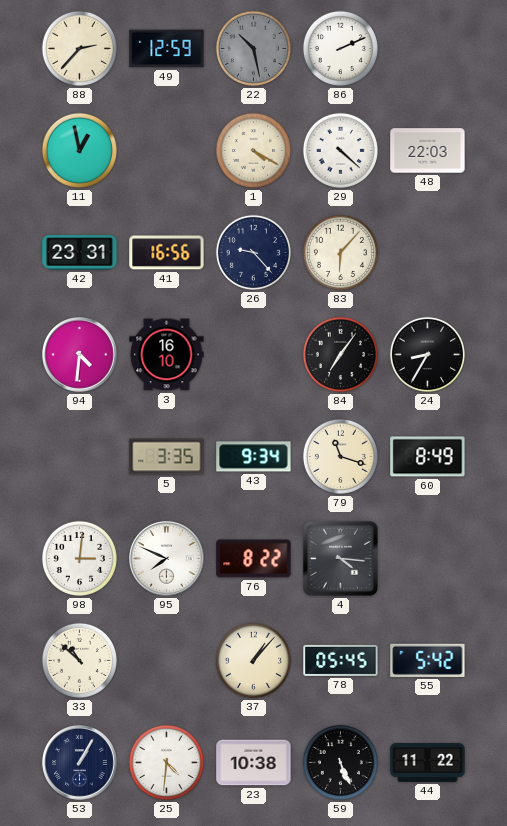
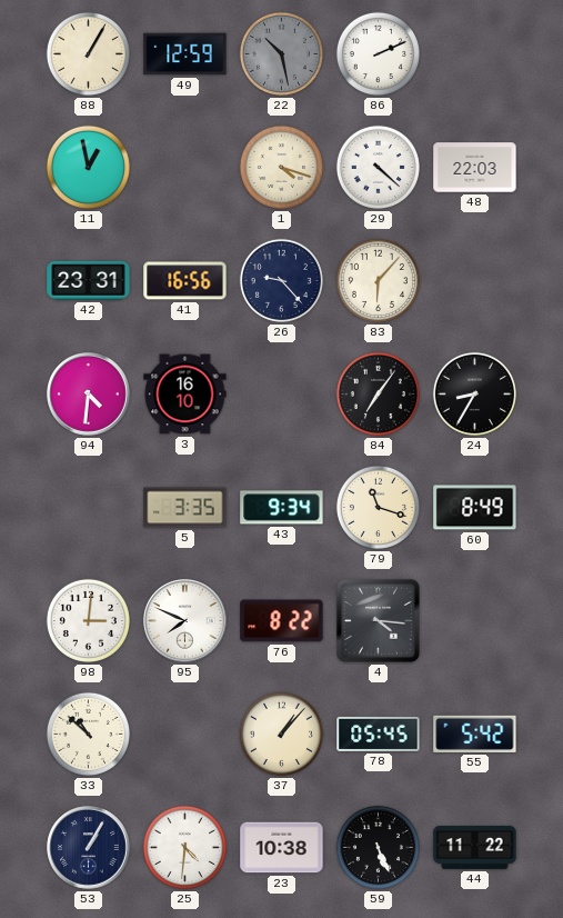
88: 2:37 -> 1:05 (88, 53)
1: 4:20 -> 4:18 (281, 167)
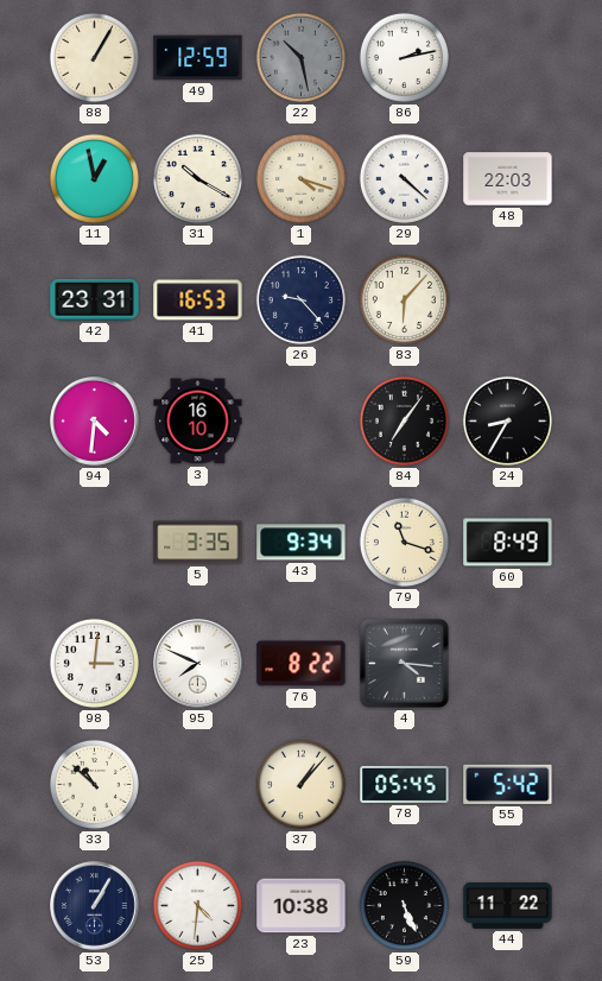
86: 2:11 -> 2:13 (404, 57)
31: none -> 10:20 (197, 178)
41: 16:56 -> 16:53 (198, 300)
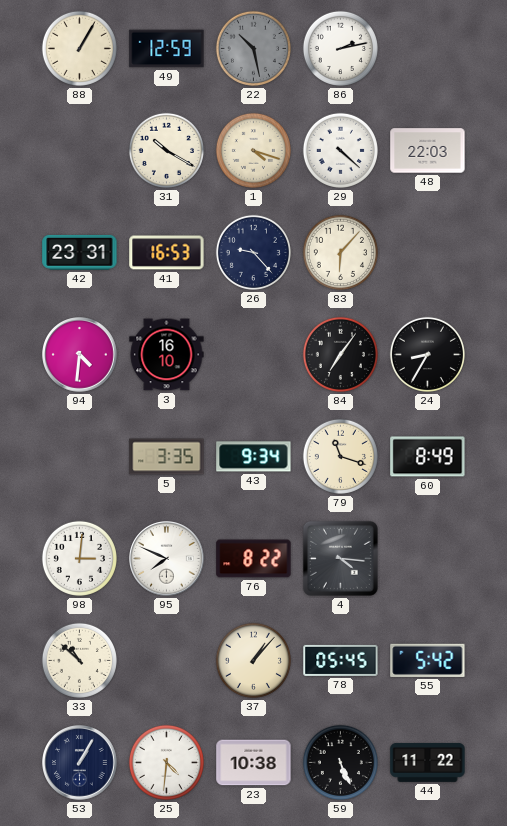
11: 12:58 -> none (94, 178)
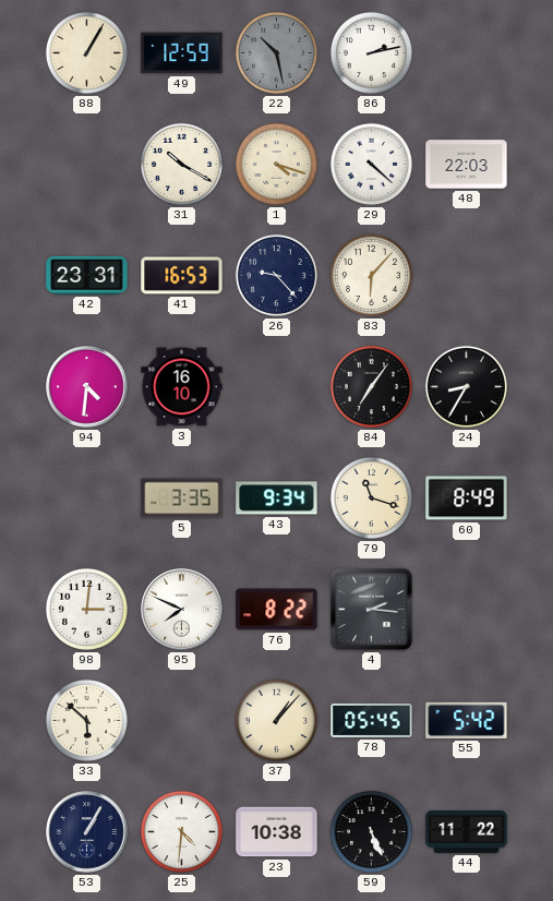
4: 4:16 -> 2:16 (371, 609)
33: 10:52 -> 5:52 (86, 720)
